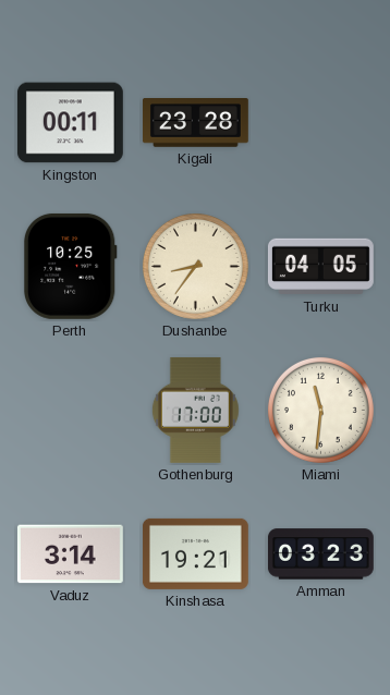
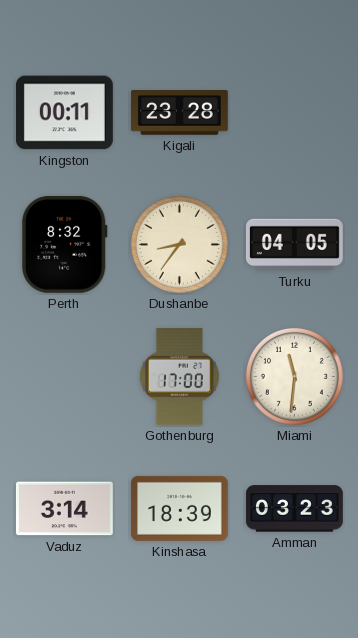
Perth: 10:25 -> 8:32 (64, 244)
Kinshasa: 19:21 -> 18:39 (179, 508)
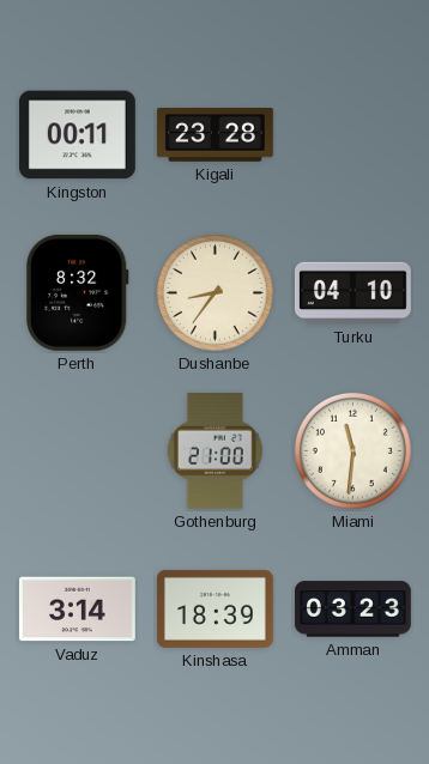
Turku: 04:05 -> 04:10 (352, 293)
Gothenburg: 17:00 -> 21:00 (214, 450)
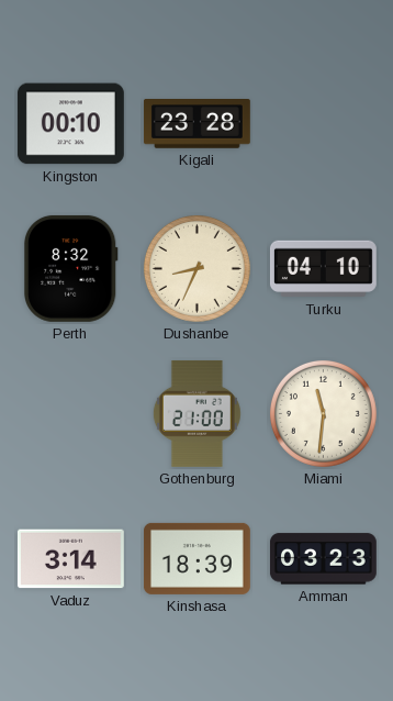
Kingston: 00:11 -> 00:10 (70, 124)
Dushanbe: 8:36 -> 8:34 (196, 268)
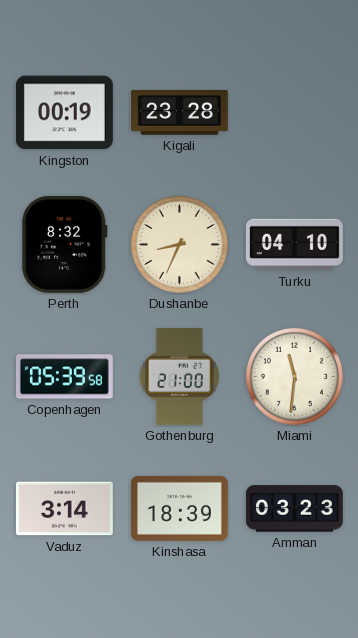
Kingston: 00:10 -> 00:19 (64, 113)
Copenhagen: none -> 05:39 (64, 377)
